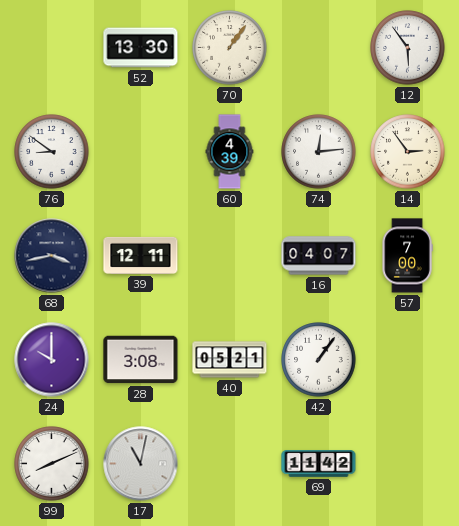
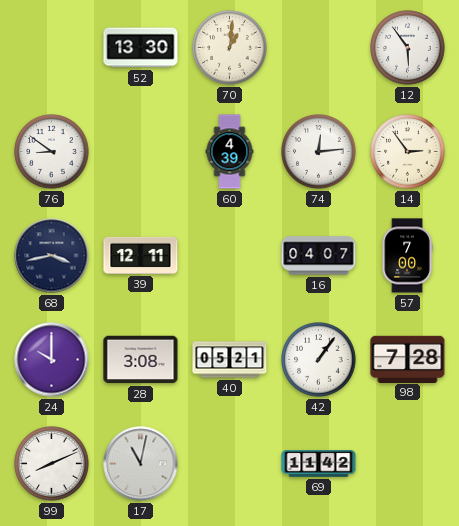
70: 1:06 -> 1:01 (230, 48)
98: none -> 7:28 (408, 359)
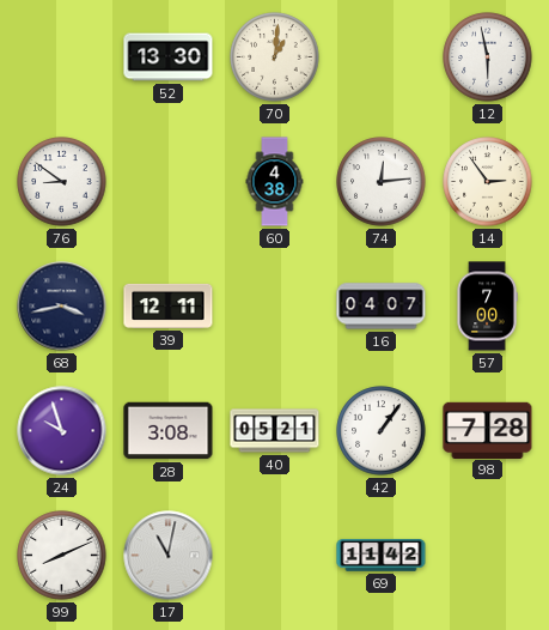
12: 5:54 -> 5:58 (488, 57)
60: 4:39 -> 4:38 (275, 182)
24: 10:00 -> 9:57 (62, 431)
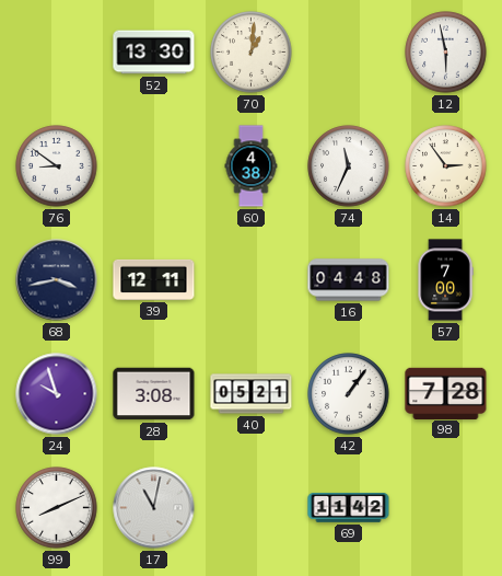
74: 12:14 -> 11:34 (349, 166)
16: 04:07 -> 04:48 (349, 280)
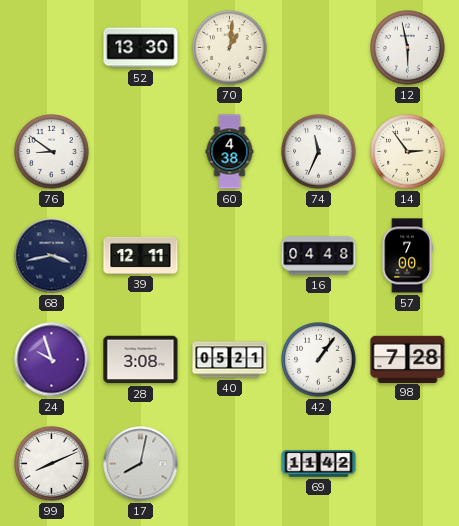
17: 11:02 -> 8:02 (141, 464)
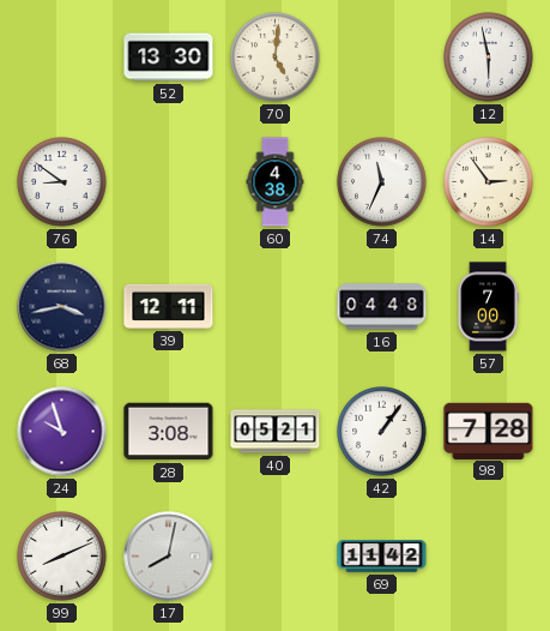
70: 1:01 -> 5:01 (276, 58)
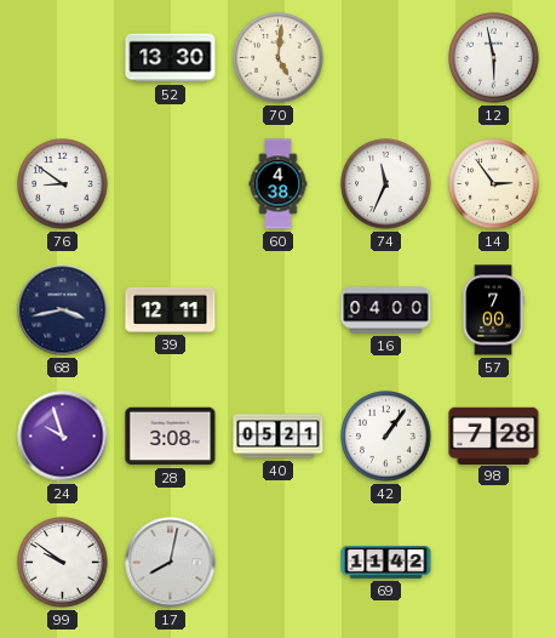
16: 04:48 -> 04:00 (386, 311)
99: 8:11 -> 9:51 (63, 563)
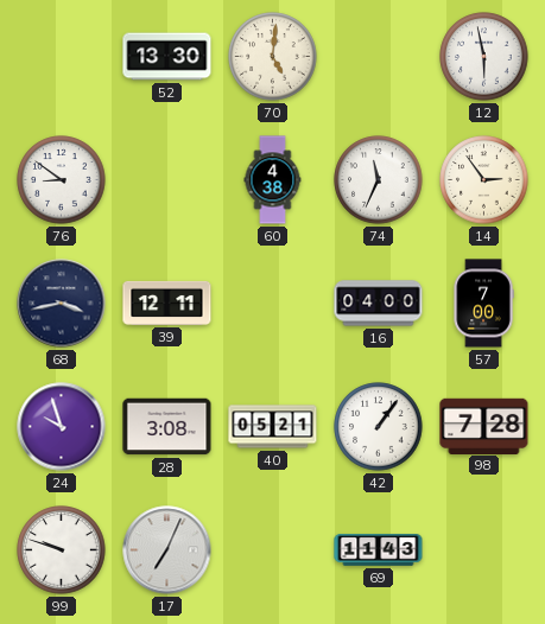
99: 9:51 -> 9:48 (62, 550)
17: 8:02 -> 7:04 (167, 550)
69: 11:42 -> 11:43 (379, 550)
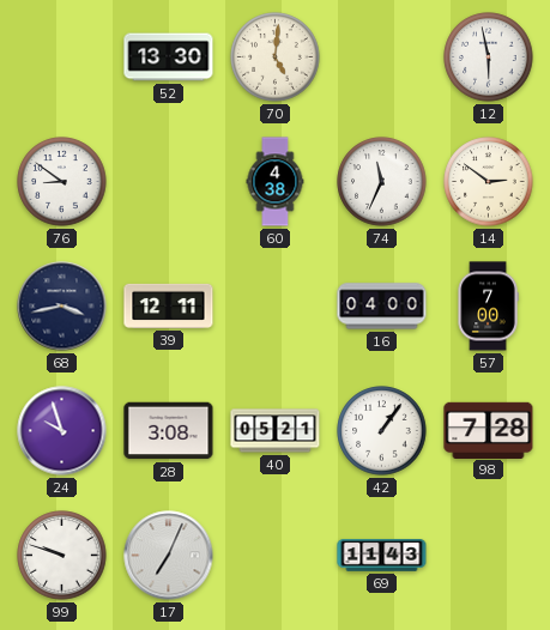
14: 2:54 -> 2:51 (489, 182)
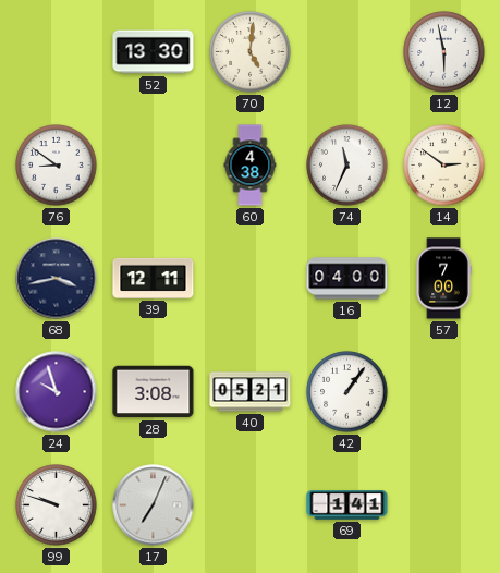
98: 7:28 -> none (489, 430)
69: 11:43 -> 1:41 (347, 505)
